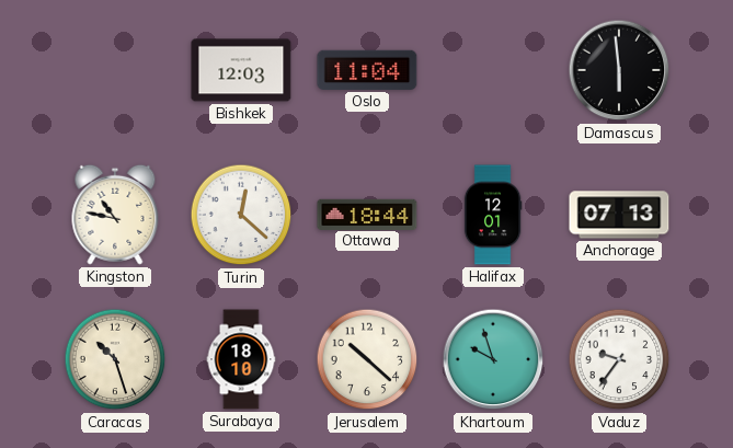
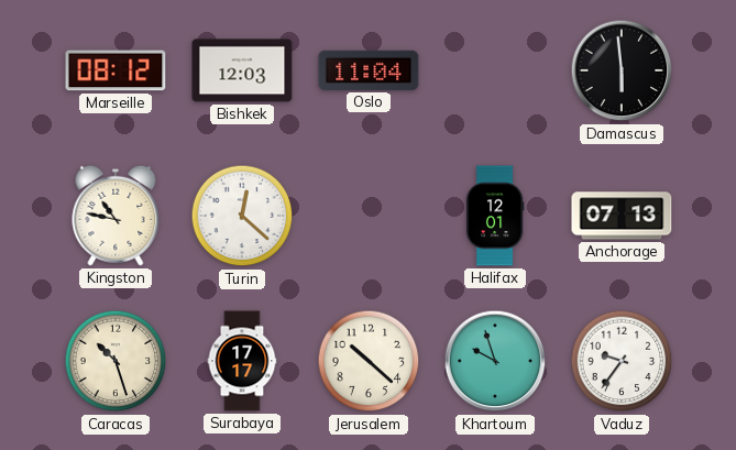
Marseille: none -> 08:12 (116, 70)
Ottawa: 18:44 -> none (367, 214)
Surabaya: 18:10 -> 17:17 (242, 361)
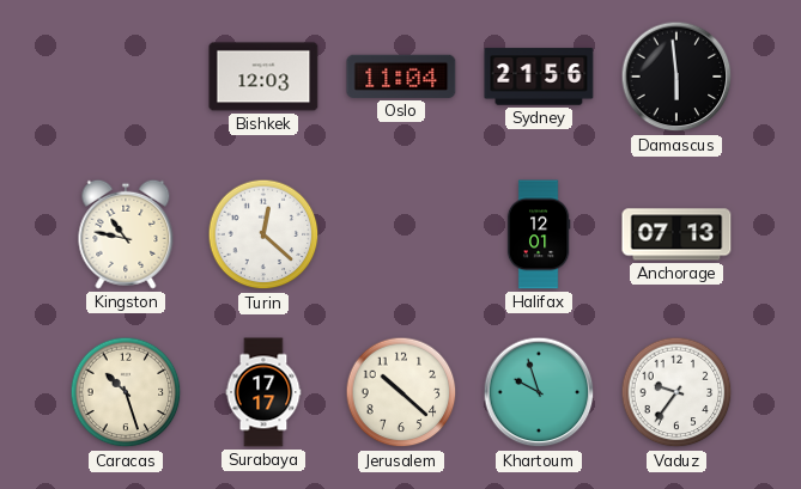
Marseille: 08:12 -> none (116, 70)
Sydney: none -> 21:56 (539, 77)
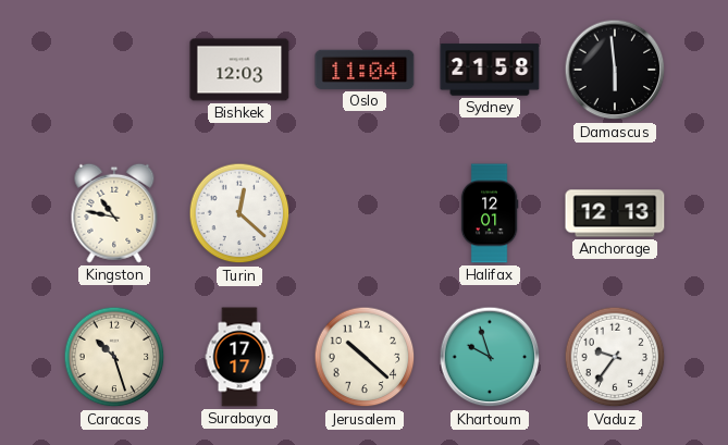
Sydney: 21:56 -> 21:58 (490, 70)
Anchorage: 07:13 -> 12:13 (615, 213)
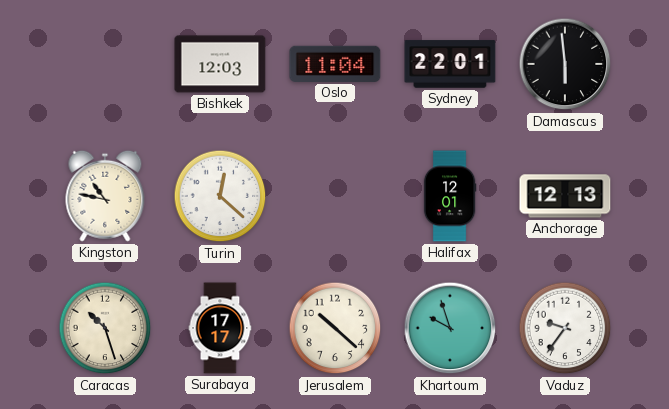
Sydney: 21:58 -> 22:01 (450, 64)
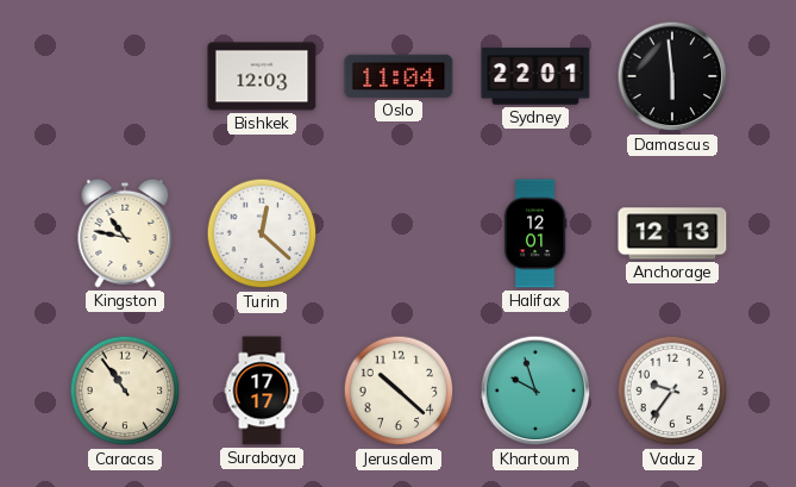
Caracas: 10:27 -> 10:54 (125, 391)
